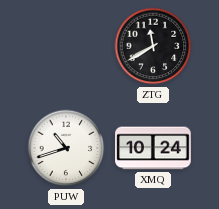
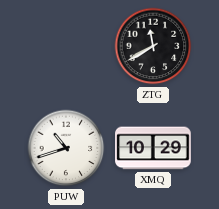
XMQ: 10:24 -> 10:29 (153, 148)
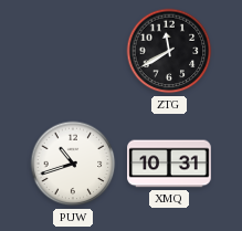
XMQ: 10:29 -> 10:31 (169, 164)
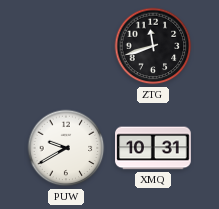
ZTG: 11:40 -> 11:42 (153, 46)
PUW: 10:42 -> 9:40 (66, 148)
